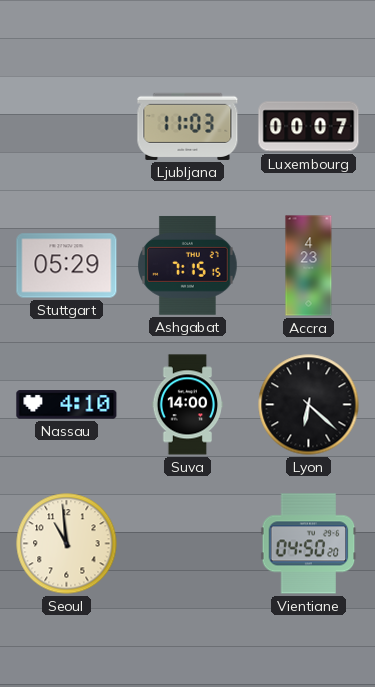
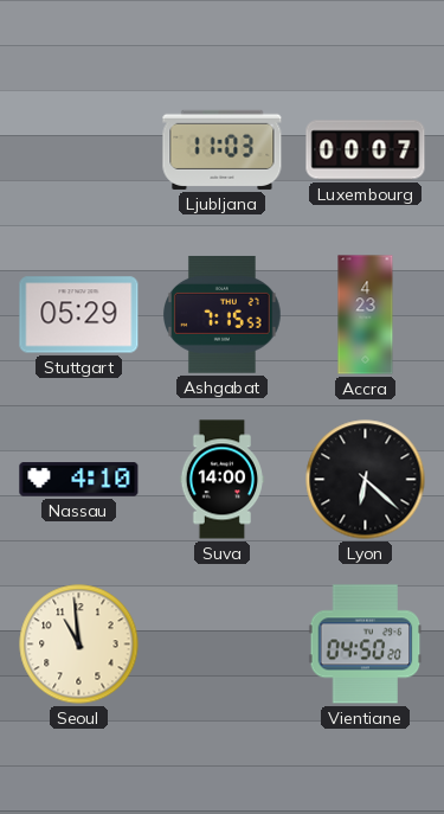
Ashgabat: 7:15:15 -> 7:15:53 (223, 314)
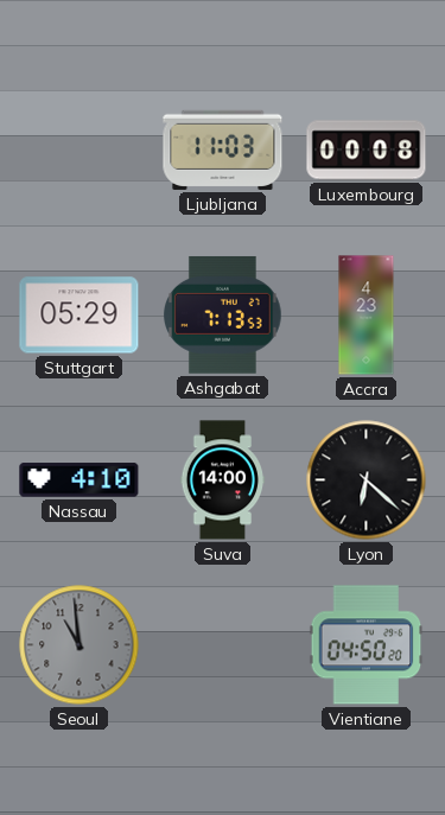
Luxembourg: 00:07 -> 00:08 (367, 151)
Ashgabat: 7:15 -> 7:13 (223, 314)
Seoul dial: cream -> grey (80, 645)
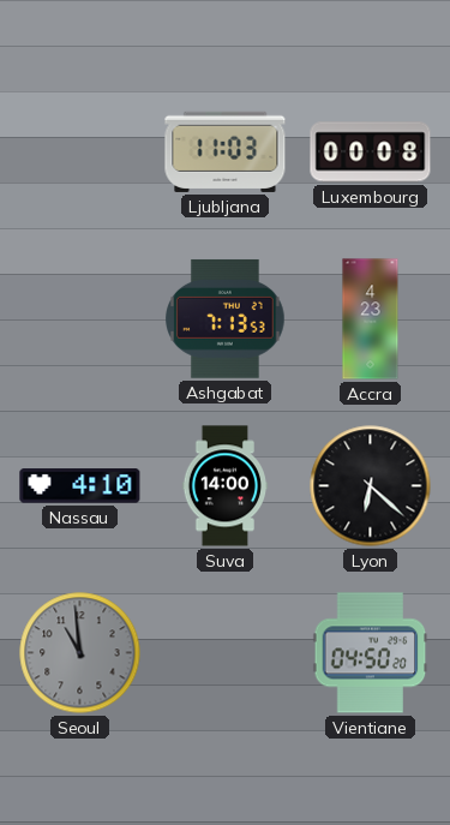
Stuttgart: 05:29 -> none (80, 316)
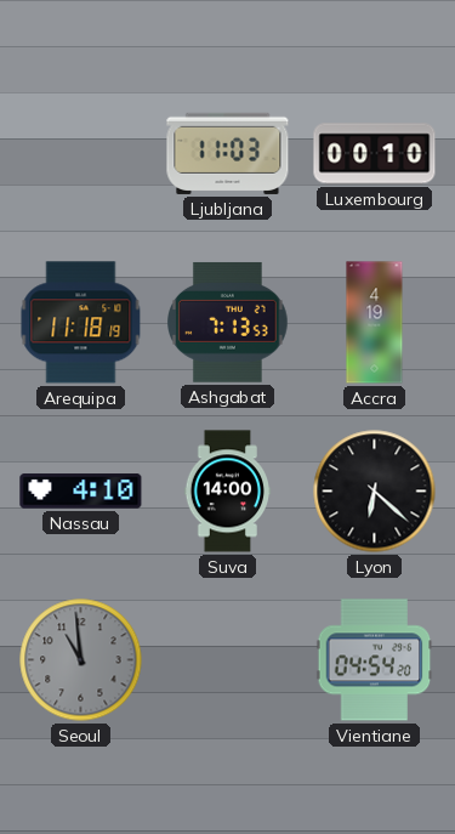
Luxembourg: 00:08 -> 00:10 (375, 154)
Arequipa: none -> 11:18 (81, 323)
Accra: 4:23 -> 4:19 (375, 323)
Vientiane: 04:50 -> 04:54 (375, 660)
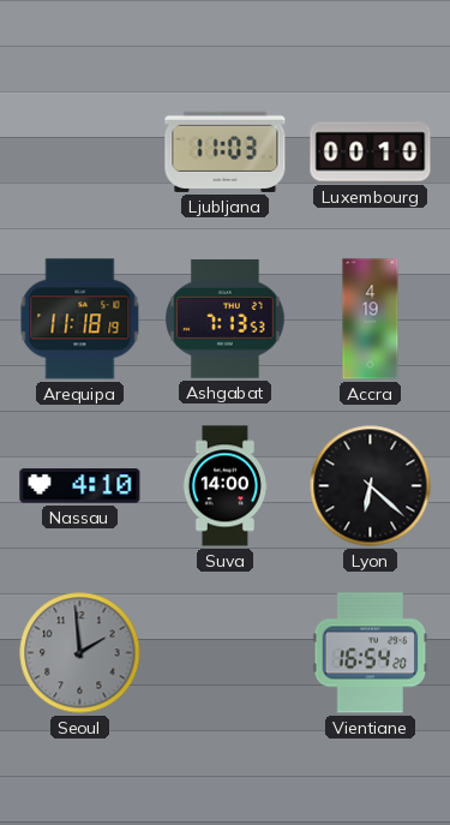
Seoul: 10:59 -> 1:59 (80, 653)
Vientiane: 04:54 -> 16:54 (371, 653)
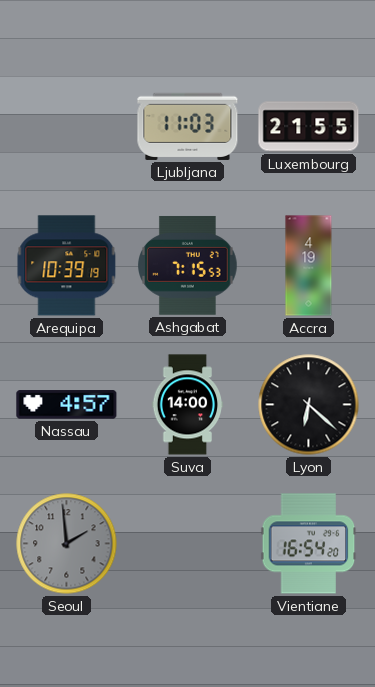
Luxembourg: 00:10 -> 21:55 (309, 127)
Arequipa: 11:18 -> 10:39 (67, 266)
Ashgabat: 7:13 -> 7:15 (188, 265)
Nassau: 4:10 -> 4:57 (67, 405)
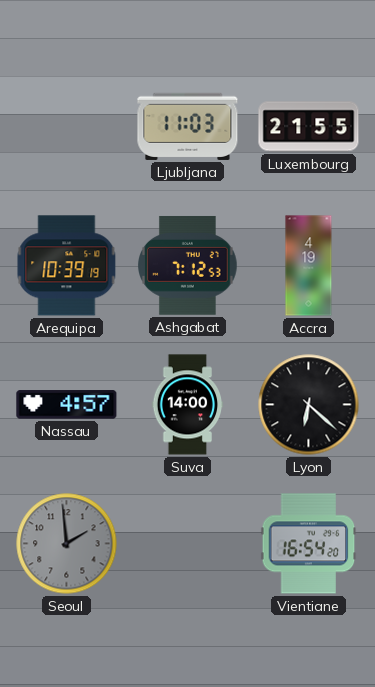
Ashgabat: 7:15 -> 7:12 (188, 265)
